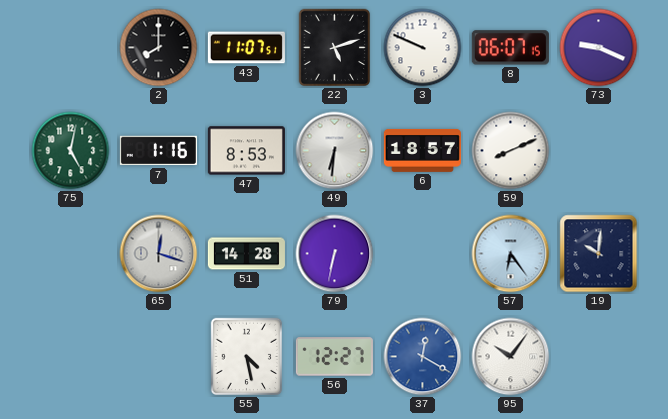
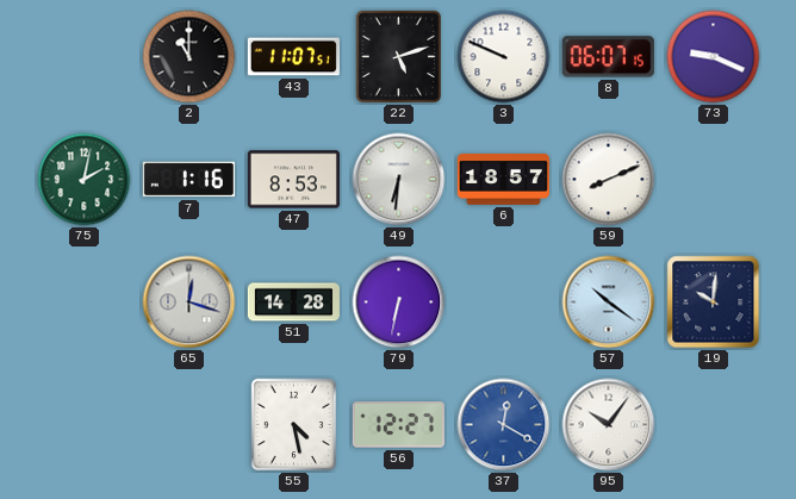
2: 8:00 -> 11:00 (189, 57)
75: 5:02 -> 2:02 (85, 180)
57: 6:24 -> 10:21 (609, 302)
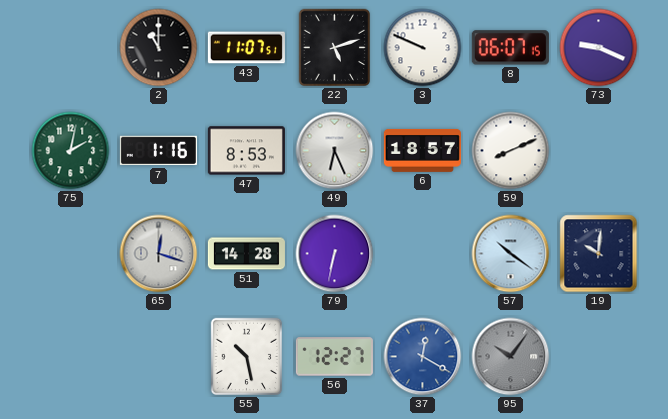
49: 6:31 -> 6:26 (335, 151)
55: 4:28 -> 10:28 (247, 357)
95 dial: white -> grey (511, 357)
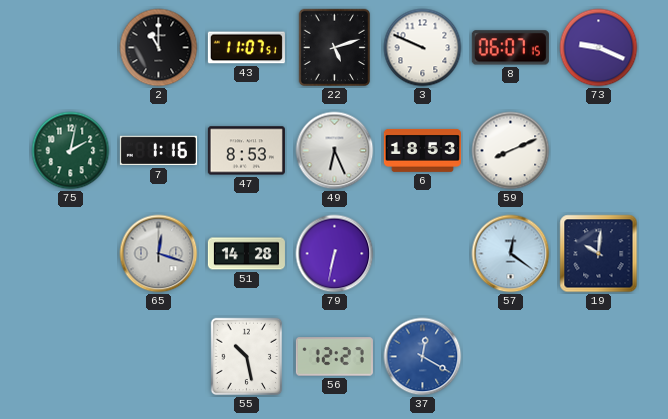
6: 18:57 -> 18:53 (422, 150)
57: 10:21 -> 12:21 (511, 254)
95: 10:06 -> none (511, 357)
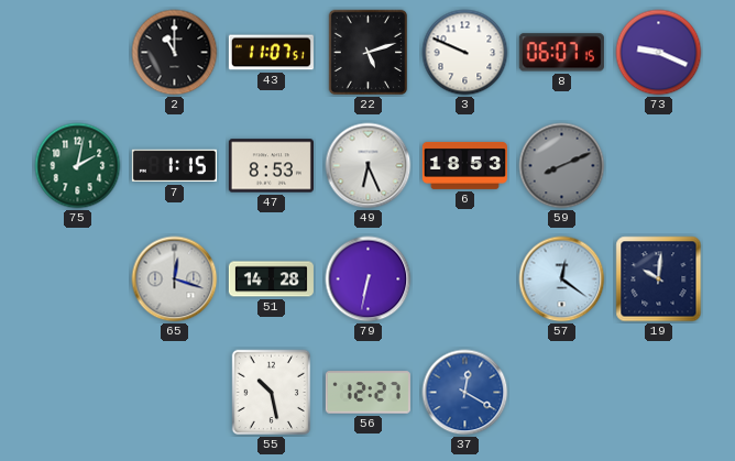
7: 1:16 -> 1:15 (174, 166)
59 dial: white -> grey (562, 166)
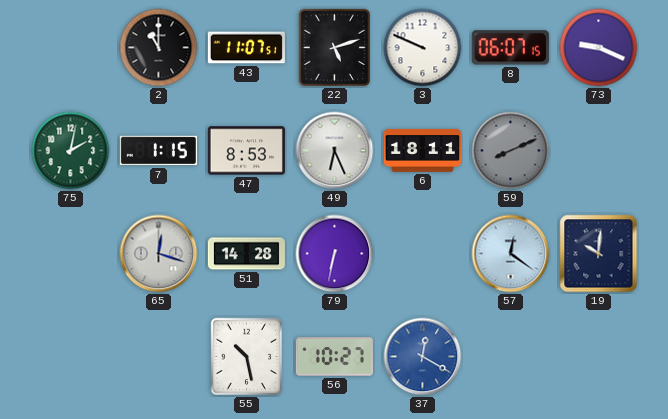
6: 18:53 -> 18:11 (422, 150)
56: 12:27 -> 10:27 (334, 357)
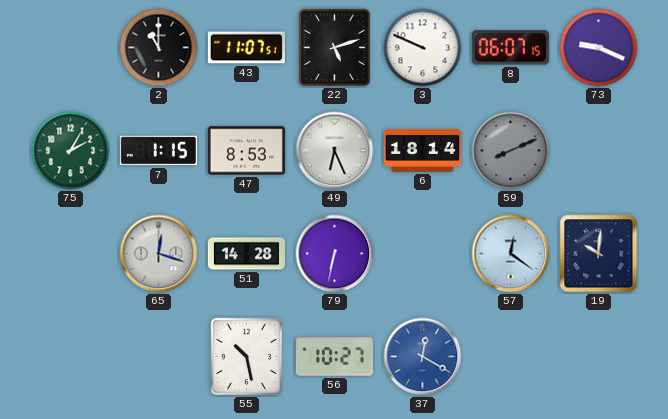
75: 2:02 -> 2:05 (71, 151)
6: 18:11 -> 18:14 (422, 150)
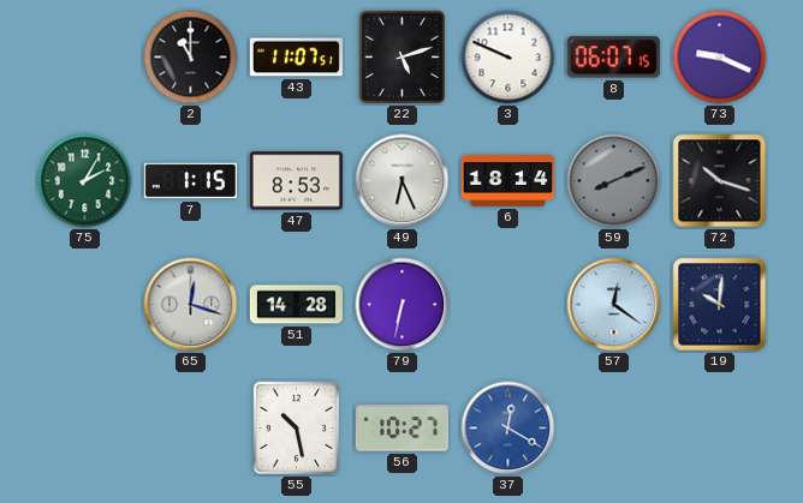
72: none -> 10:18 (720, 181)
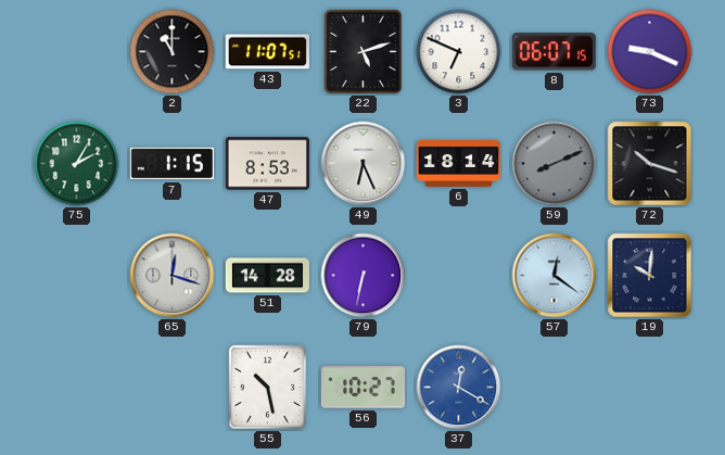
3: 9:49 -> 6:49 (459, 52)
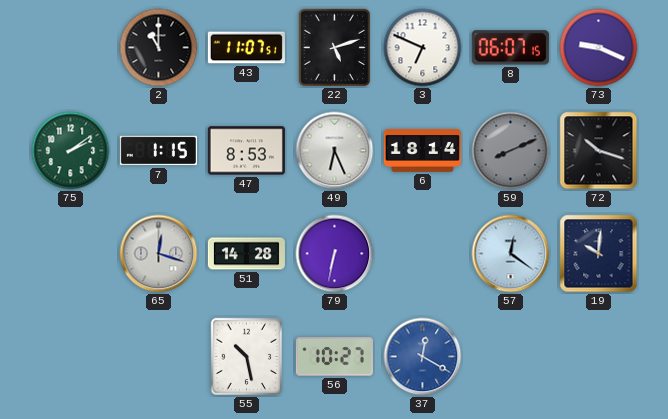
75: 2:05 -> 2:09 (71, 151)
